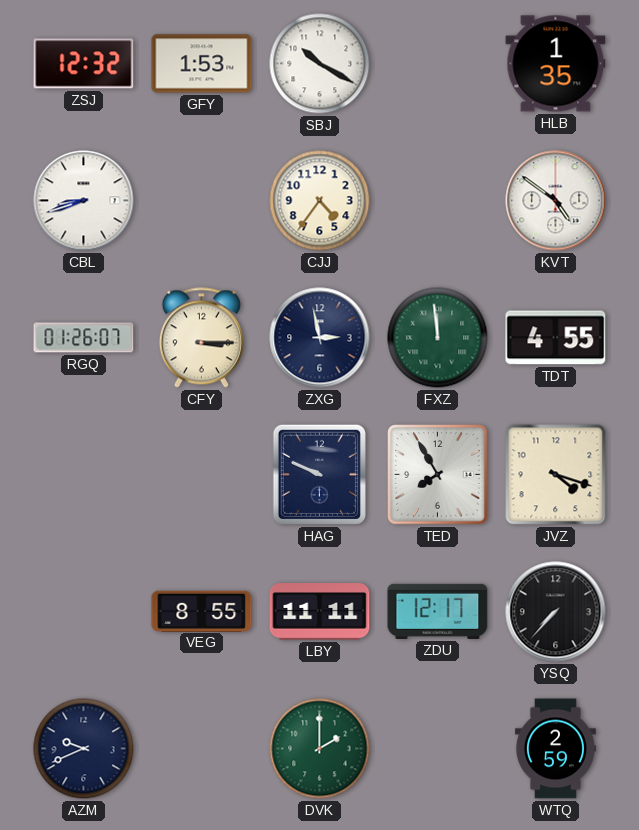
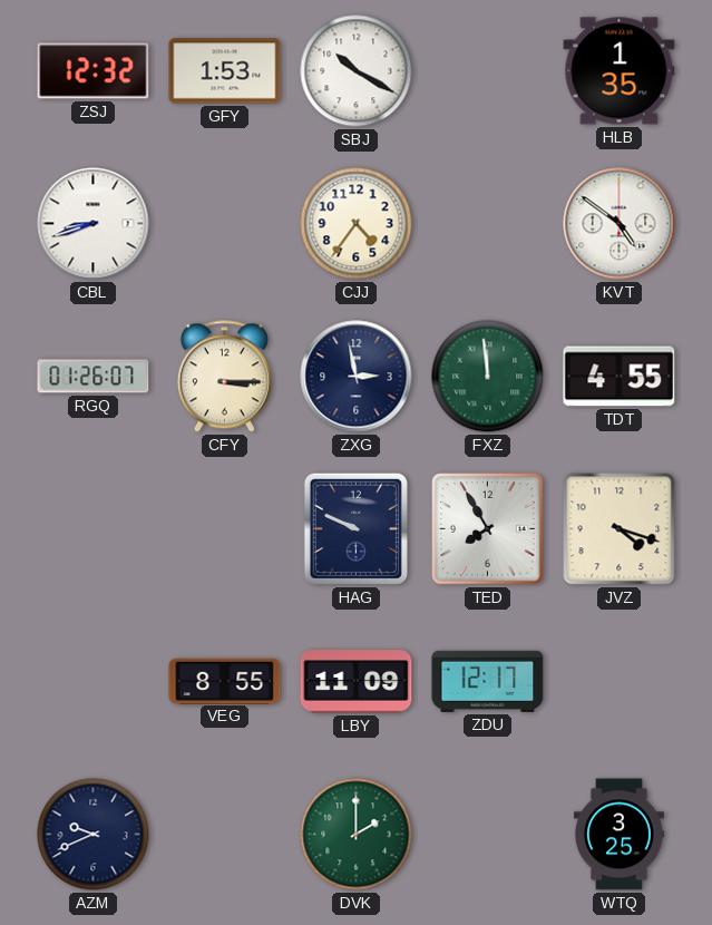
LBY: 11:11 -> 11:09 (357, 682)
YSQ: 7:37 -> none (556, 612)
WTQ: 2:59 -> 3:25 (618, 835)
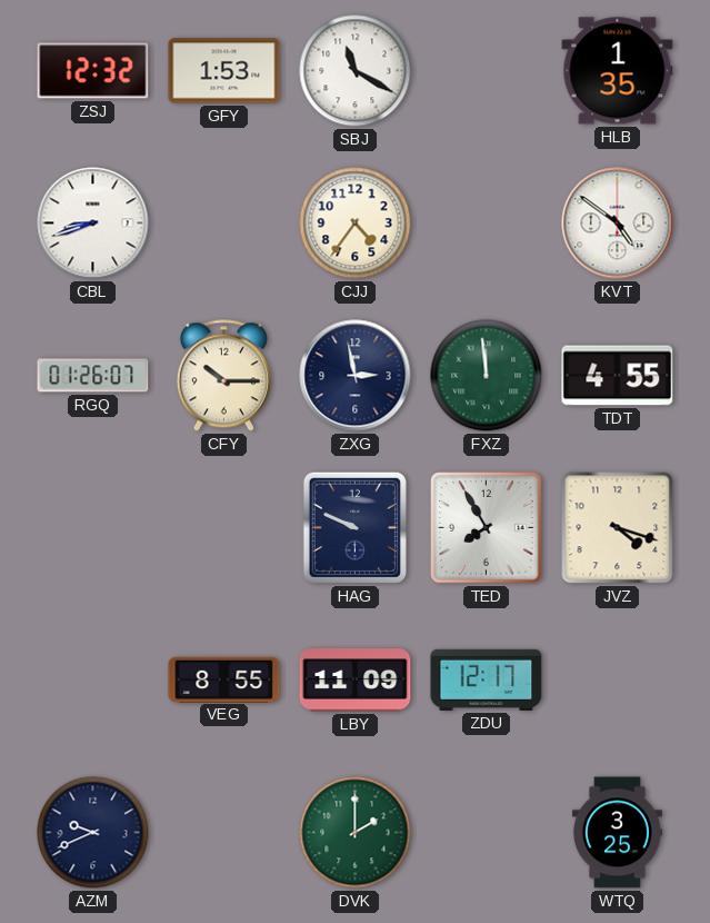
SBJ: 10:20 -> 11:20 (356, 71)
CFY: 3:15 -> 10:15 (223, 376)
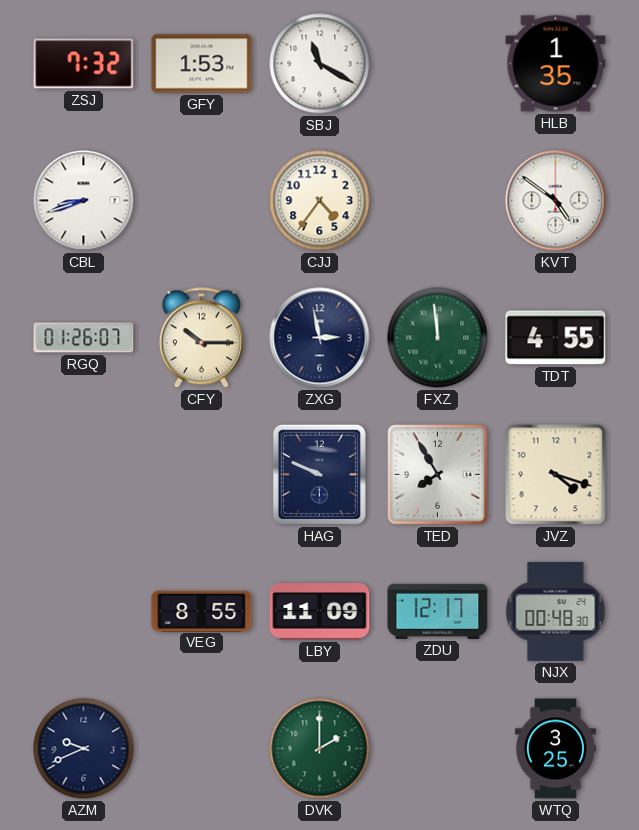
ZSJ: 12:32 -> 7:32 (84, 64)
NJX: none -> 00:48 (556, 611)
